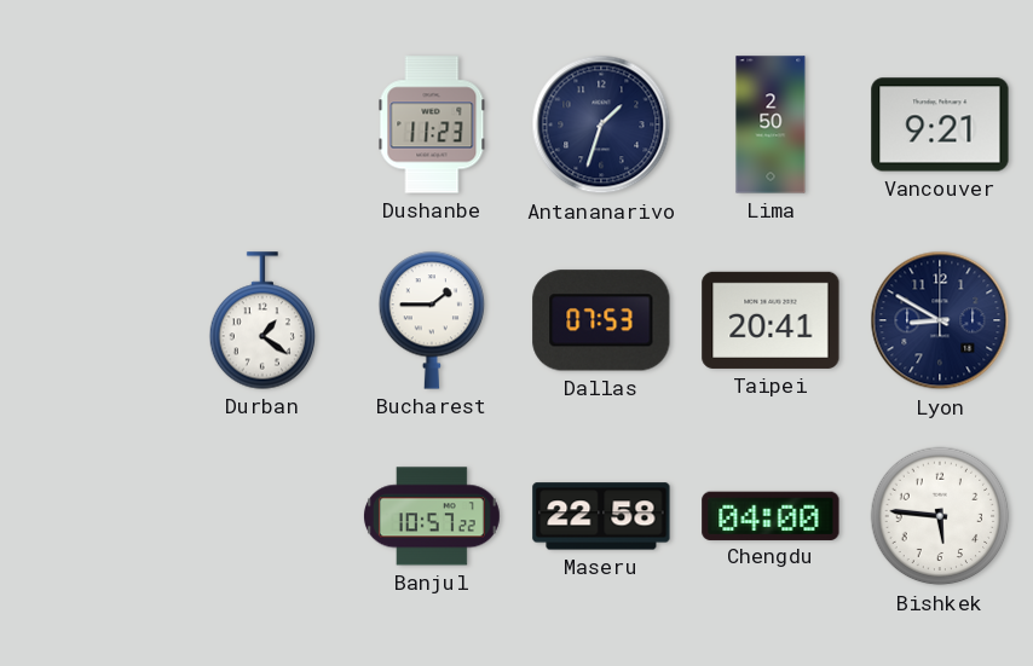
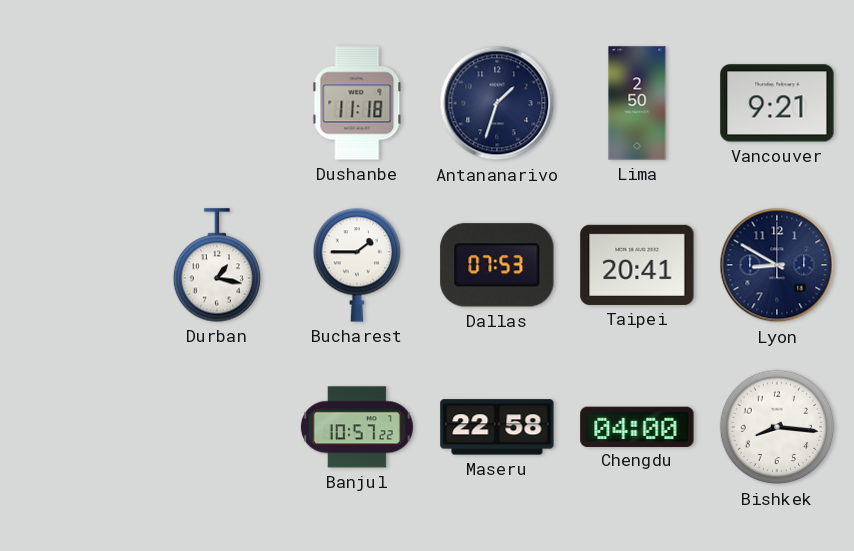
Dushanbe: 11:23 -> 11:18 (357, 103)
Durban: 1:21 -> 1:17 (217, 265)
Bishkek: 5:46 -> 8:16 (777, 427)
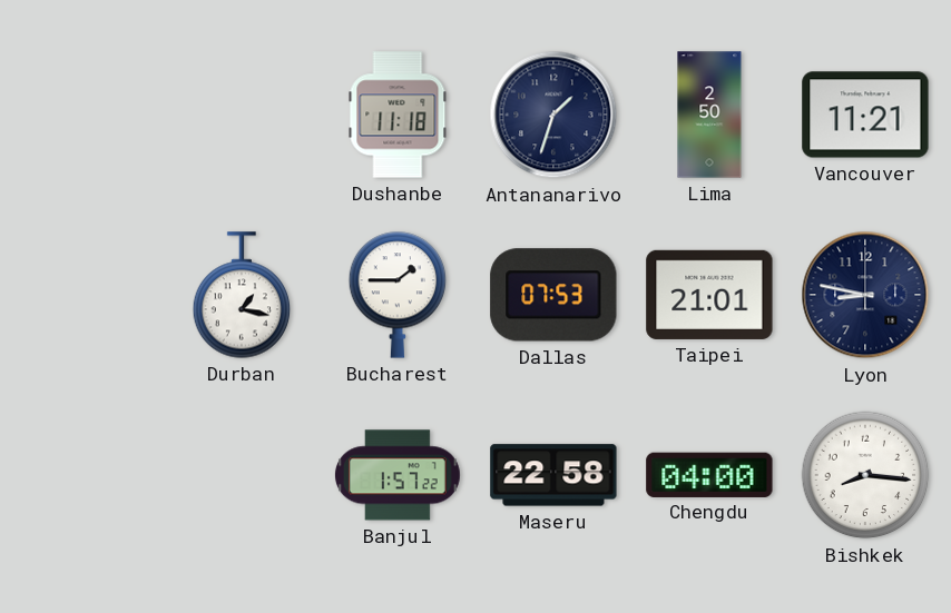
Vancouver: 9:21 -> 11:21 (865, 115)
Taipei: 20:41 -> 21:01 (709, 295)
Lyon: 8:50 -> 8:47 (865, 295)
Banjul: 10:57 -> 1:57 (398, 475)
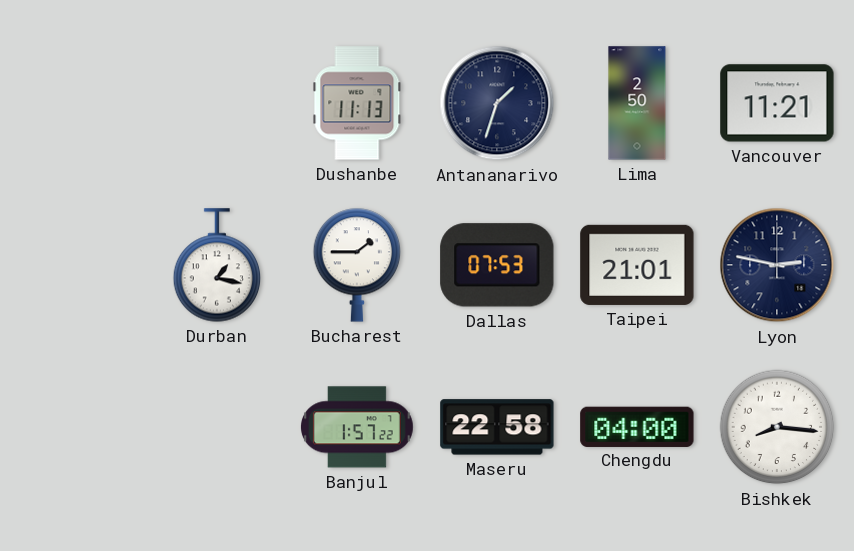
Dushanbe: 11:18 -> 11:13 (357, 103)
Lyon: 8:47 -> 2:47 (777, 265)
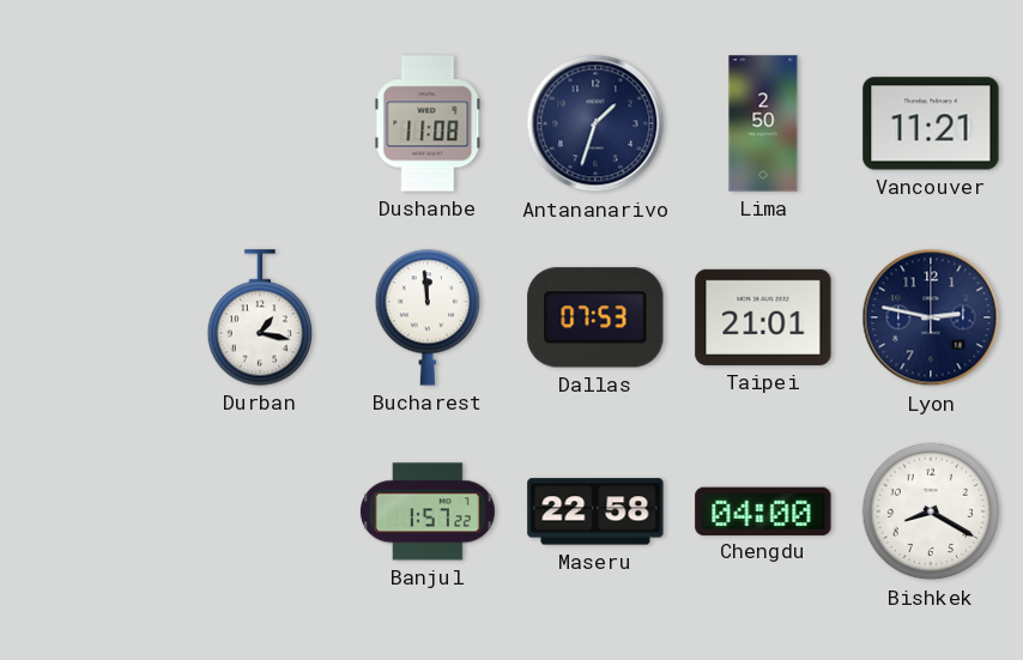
Dushanbe: 11:13 -> 11:08 (428, 123)
Bucharest: 1:45 -> 11:59 (428, 317)
Bishkek: 8:16 -> 8:20 (931, 511)
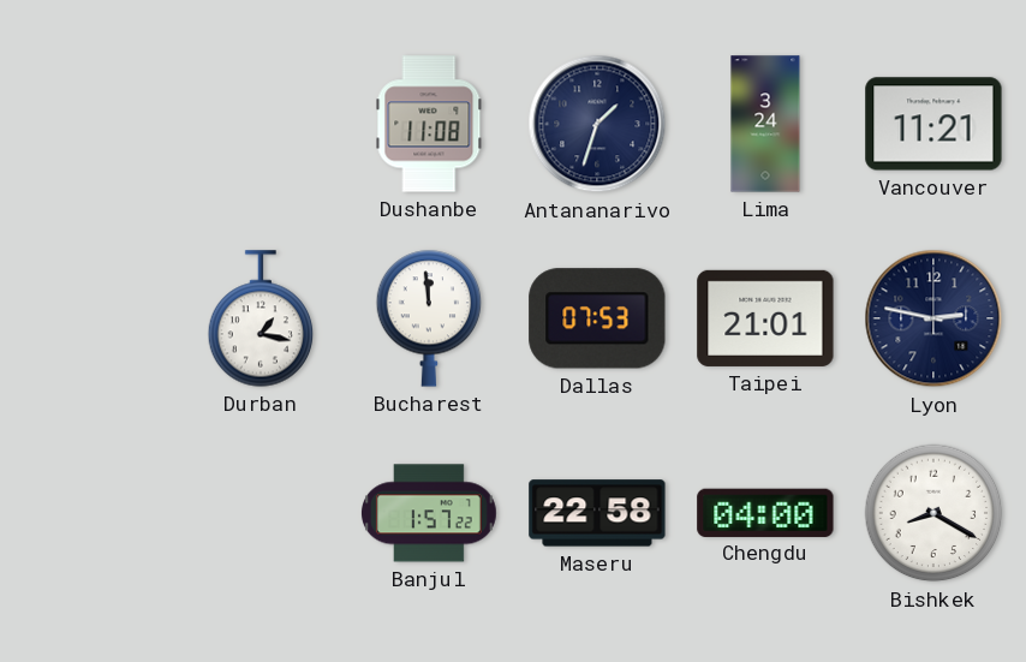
Lima: 2:50 -> 3:24 (765, 124)
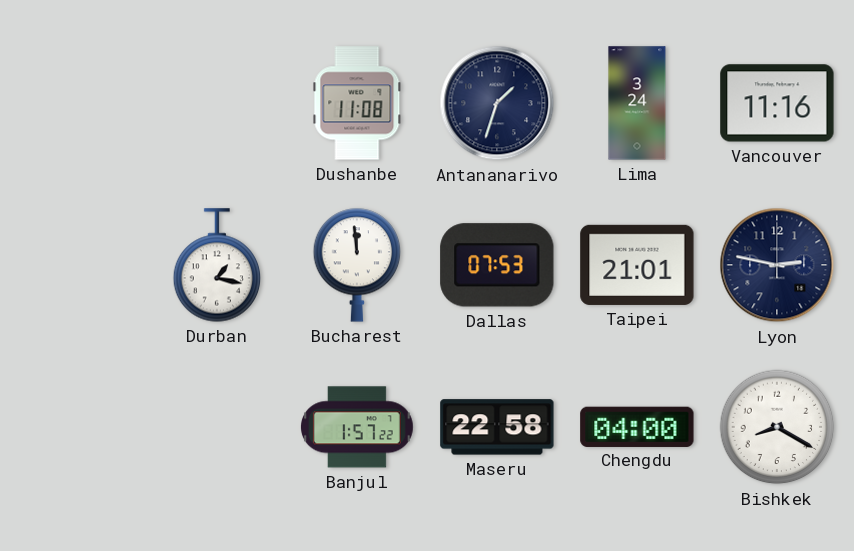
Vancouver: 11:21 -> 11:16 (777, 103)
